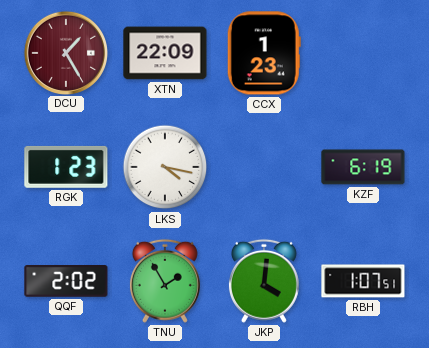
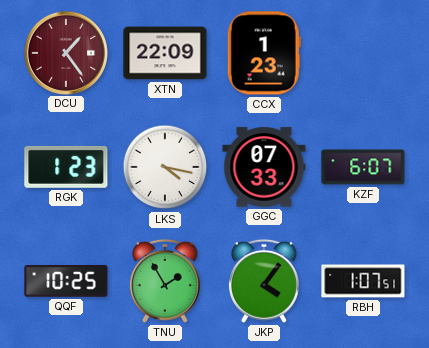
DCU: 1:25 -> 1:24 (65, 52)
GGC: none -> 07:33 (264, 167)
KZF: 6:19 -> 6:07 (363, 167)
QQF: 2:02 -> 10:25 (66, 282)
JKP: 4:01 -> 4:06 (264, 281)
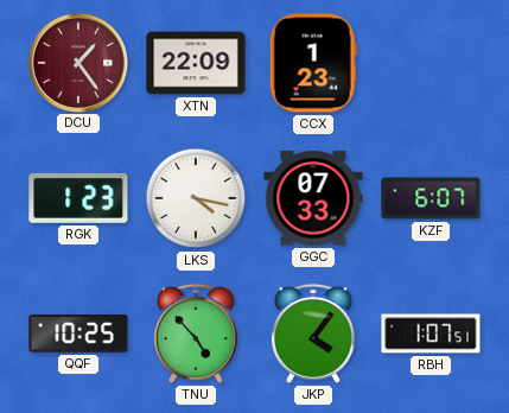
TNU: 1:55 -> 4:53 (196, 333)
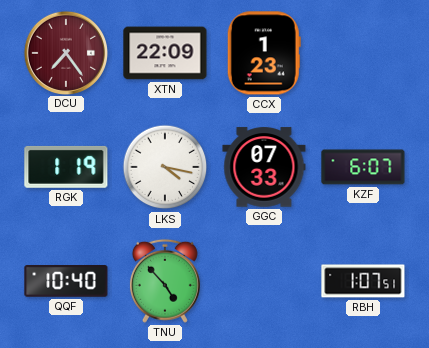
DCU: 1:24 -> 7:24 (65, 52)
RGK: 1:23 -> 1:19 (66, 167)
QQF: 10:25 -> 10:40 (66, 282)
JKP: 4:06 -> none (313, 333)
